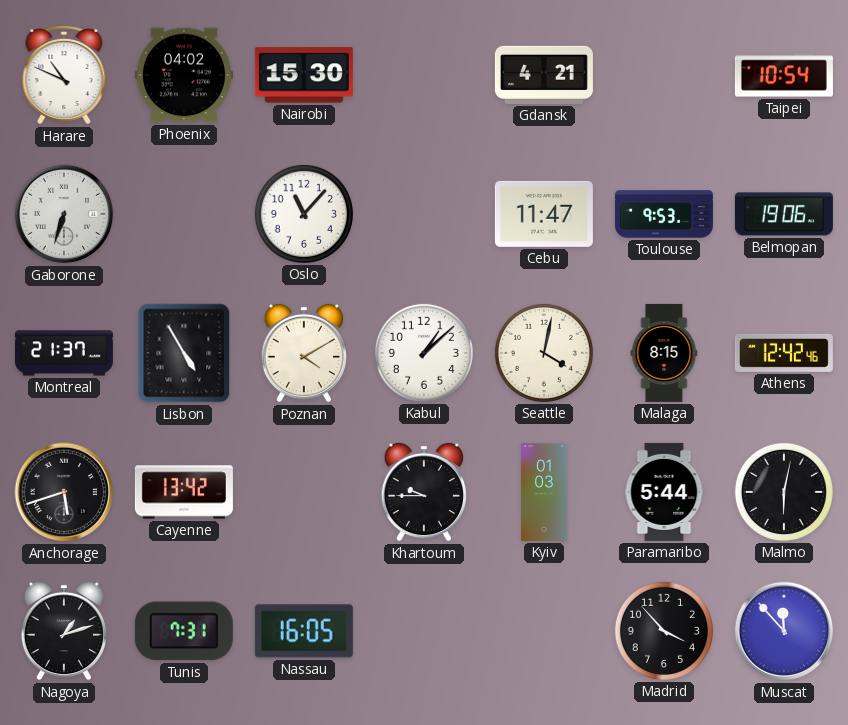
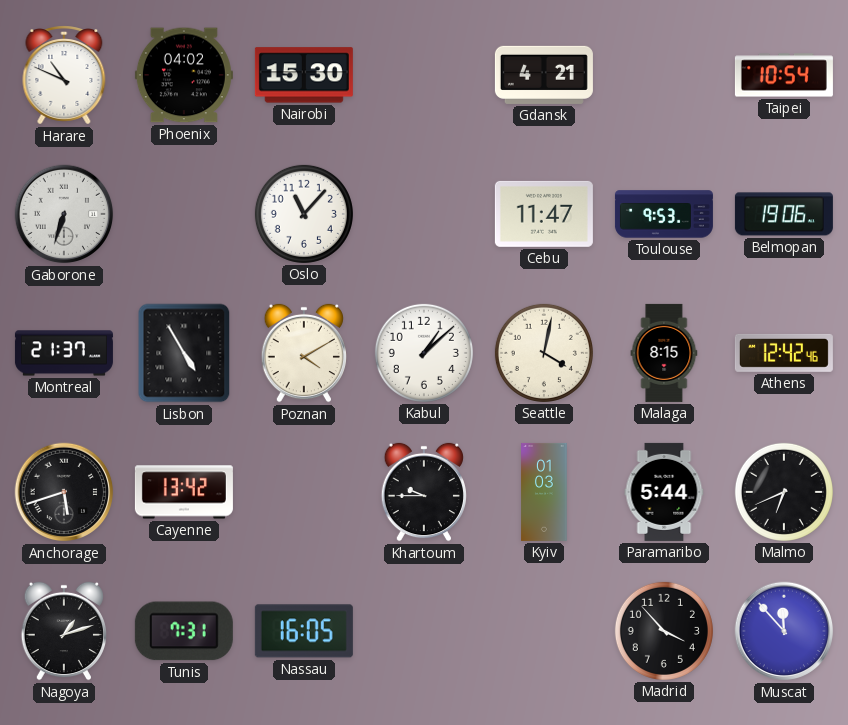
Malmo: 6:02 -> 6:41 (784, 492)
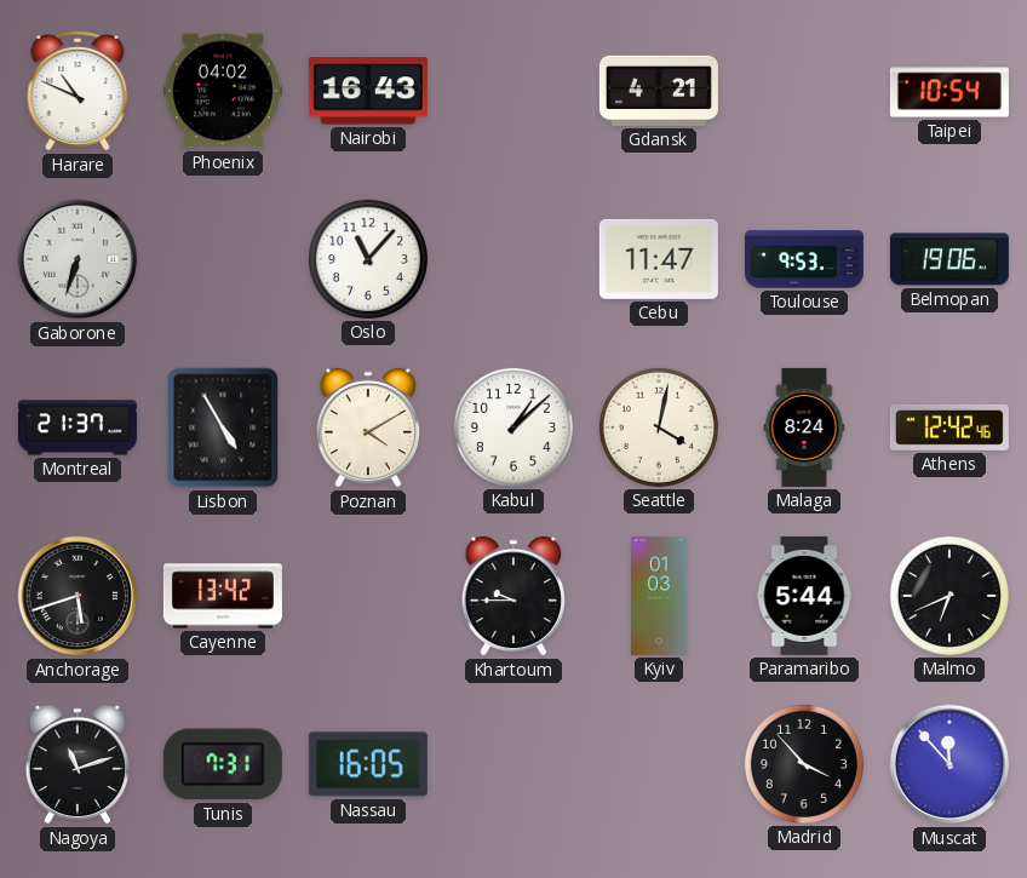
Nairobi: 15:30 -> 16:43 (368, 91)
Malaga: 8:15 -> 8:24 (804, 427)
Nagoya: 1:12 -> 11:12 (78, 764)
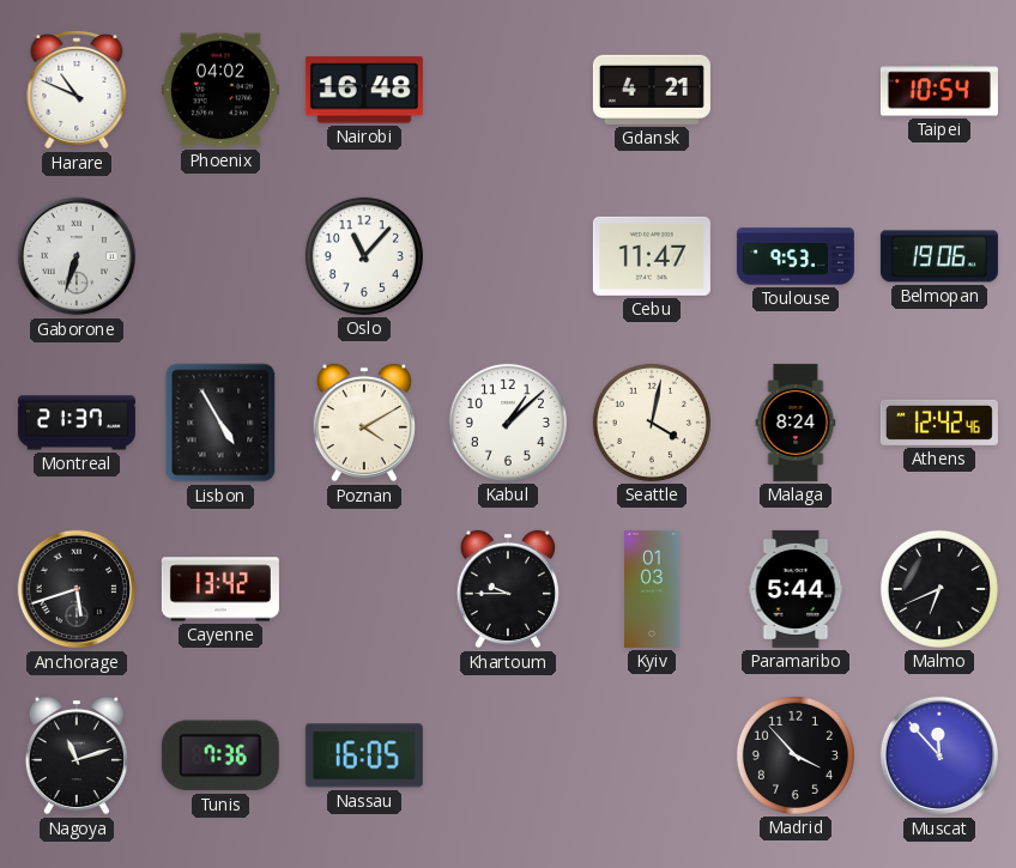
Nairobi: 16:43 -> 16:48 (364, 90)
Tunis: 7:31 -> 7:36 (220, 755)
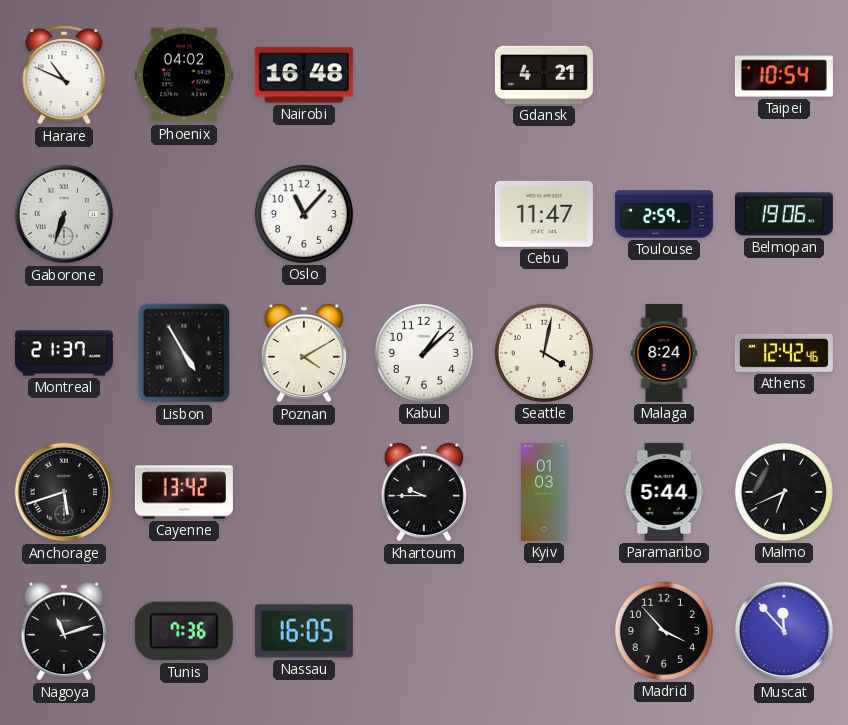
Toulouse: 9:53 -> 2:59 (664, 214)
